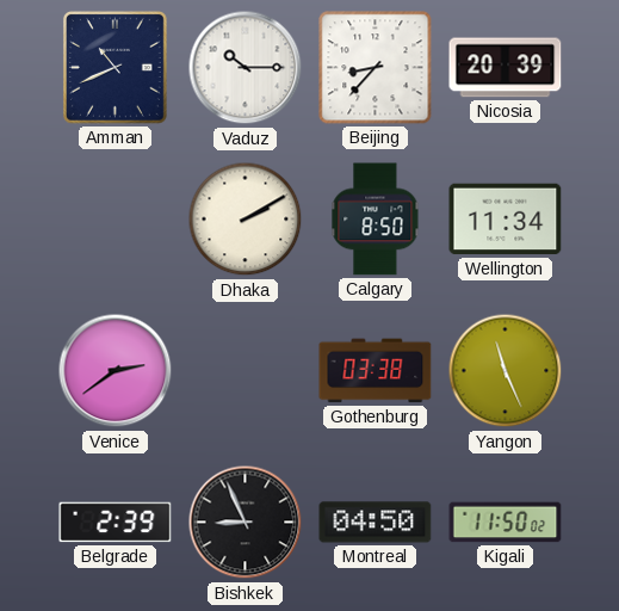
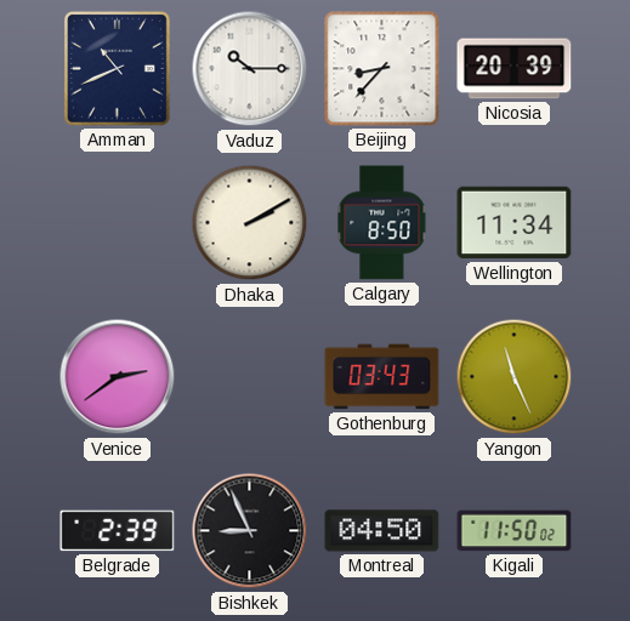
Gothenburg: 03:38 -> 03:43 (382, 377)
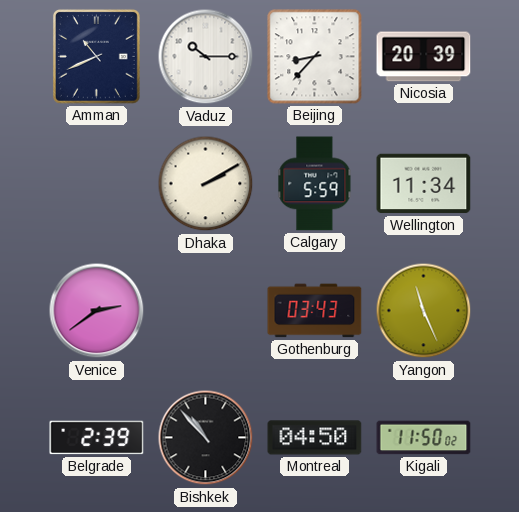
Calgary: 8:50 -> 5:59 (315, 184)
Bishkek: 8:56 -> 10:53 (206, 438)
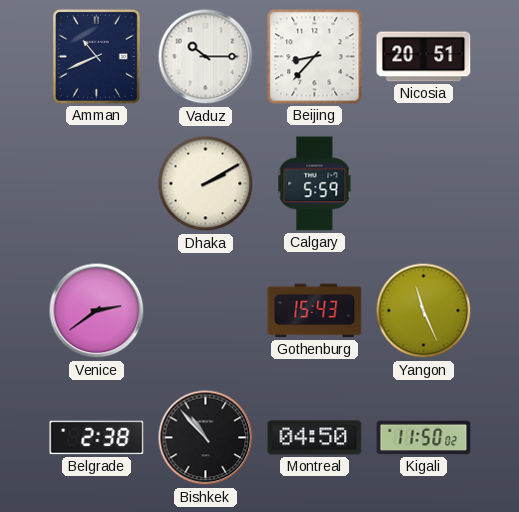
Nicosia: 20:39 -> 20:51 (424, 57)
Wellington: 11:34 -> none (424, 184)
Gothenburg: 03:43 -> 15:43 (315, 311)
Belgrade: 2:39 -> 2:38 (97, 438)
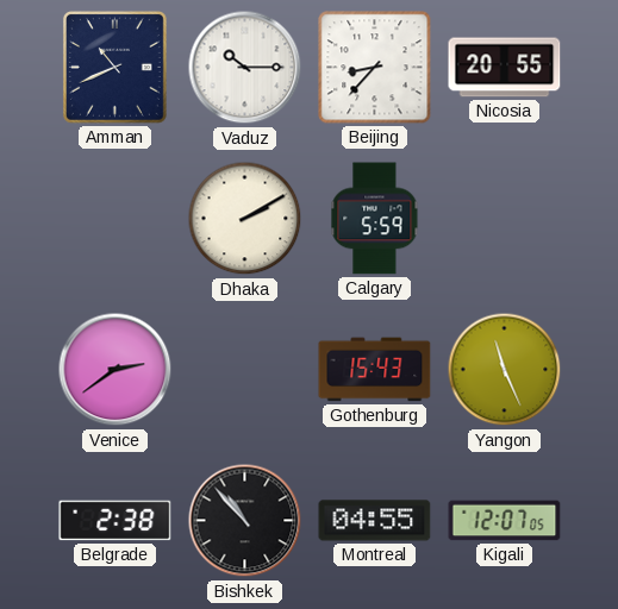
Nicosia: 20:51 -> 20:55 (505, 68)
Montreal: 04:50 -> 04:55 (375, 521)
Kigali: 11:50 -> 12:07 (505, 521)
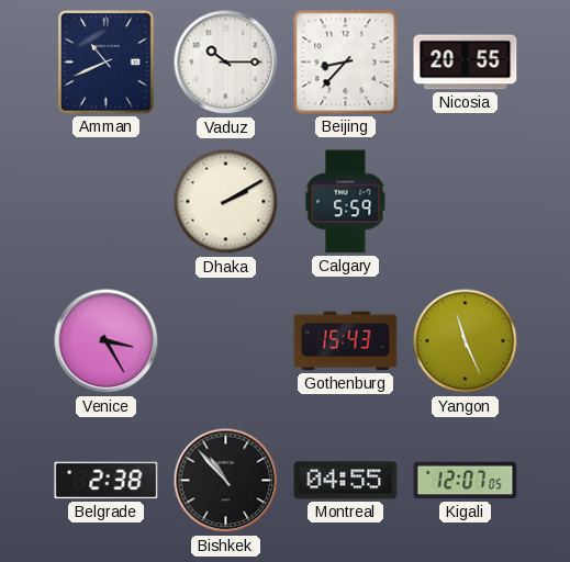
Venice: 2:39 -> 3:25 (107, 341)
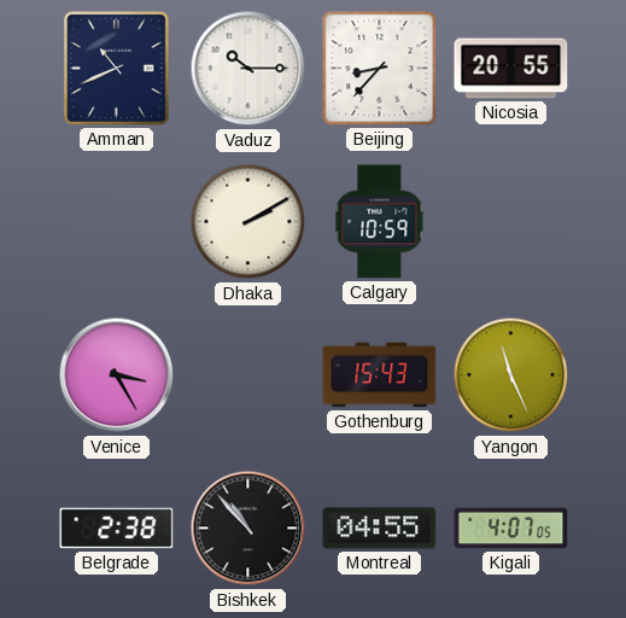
Calgary: 5:59 -> 10:59 (380, 222)
Kigali: 12:07 -> 4:07 (511, 529)
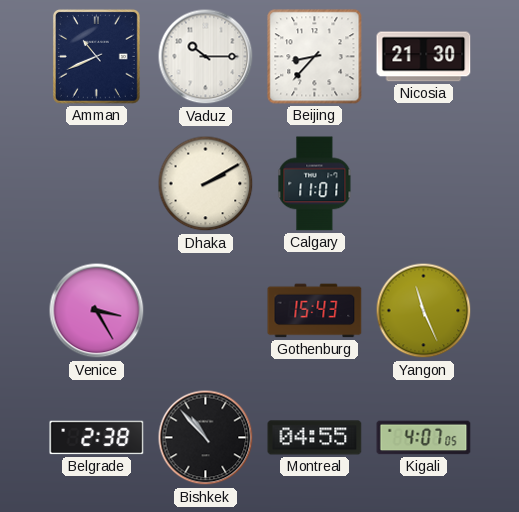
Nicosia: 20:55 -> 21:30 (424, 57)
Calgary: 10:59 -> 11:01 (315, 184)
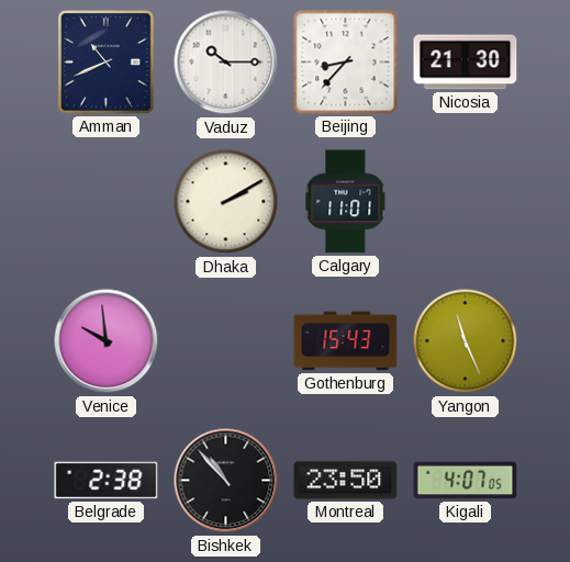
Venice: 3:25 -> 9:59 (107, 341)
Montreal: 04:55 -> 23:50 (346, 481)
